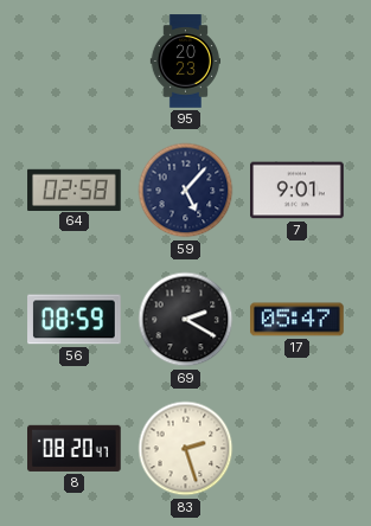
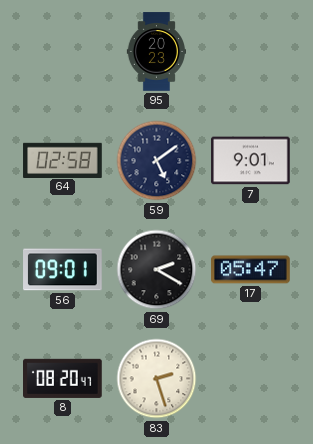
59: 5:07 -> 5:09 (157, 161)
56: 08:59 -> 09:01 (63, 270)
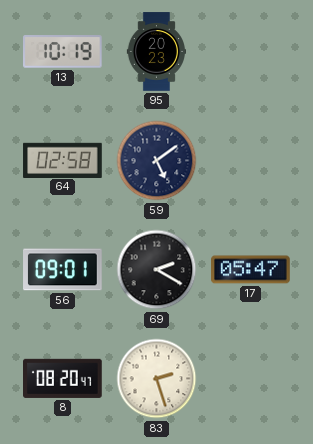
13: none -> 10:19 (63, 52)
7: 9:01 -> none (251, 161)
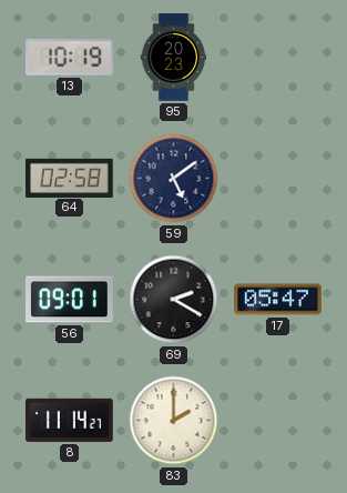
8: 08:20 -> 11:14 (70, 420)
83: 2:27 -> 2:00 (174, 421)
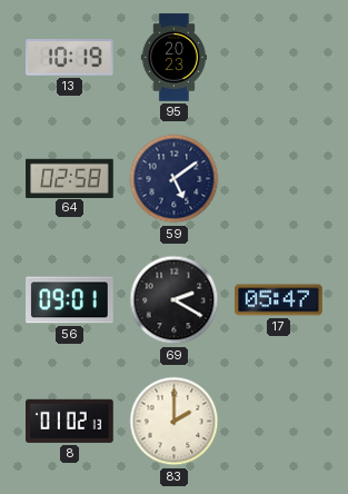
8: 11:14 -> 01:02 (70, 421)
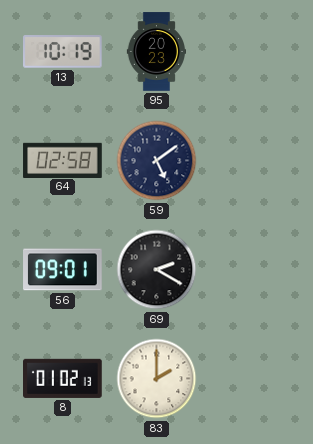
17: 05:47 -> none (279, 300)
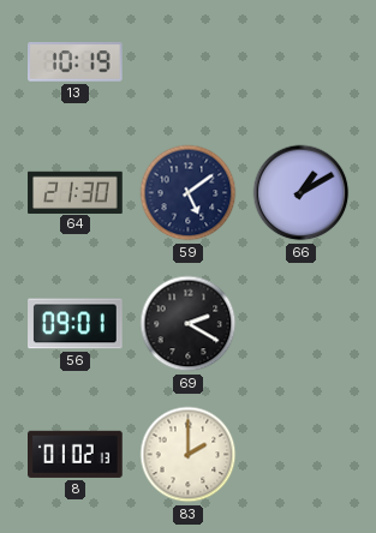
95: 20:23 -> none (156, 52)
64: 02:58 -> 21:30 (76, 192)
66: none -> 1:10 (302, 193)
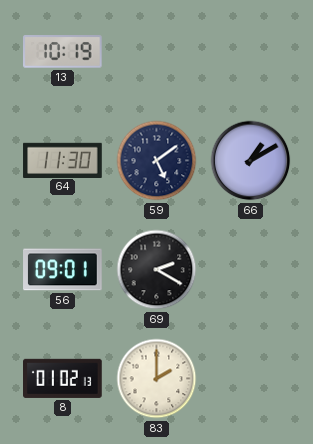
64: 21:30 -> 11:30 (63, 160)
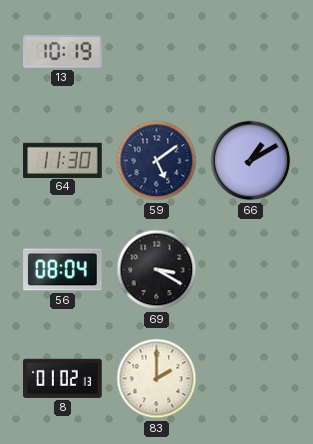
56: 09:01 -> 08:04 (63, 270)
69: 2:20 -> 3:20 (157, 270)
